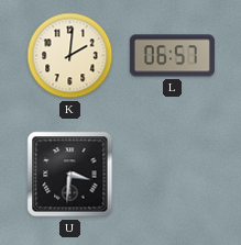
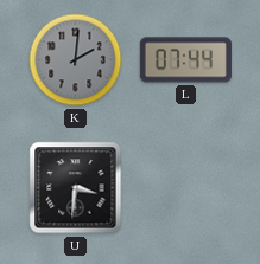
K dial: cream -> grey (76, 60)
L: 06:57 -> 07:44 (185, 60)
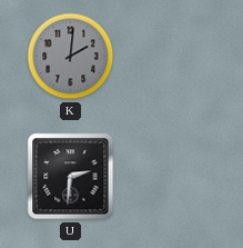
L: 07:44 -> none (185, 60)
U: 3:31 -> 2:31 (71, 177)
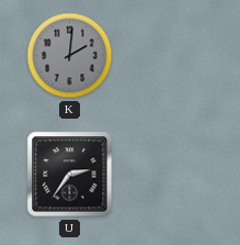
U: 2:31 -> 2:36 (70, 175)
